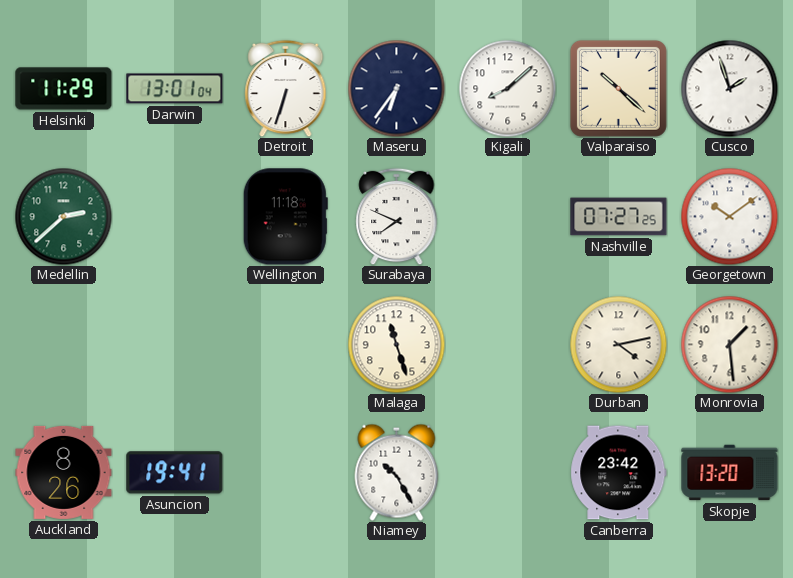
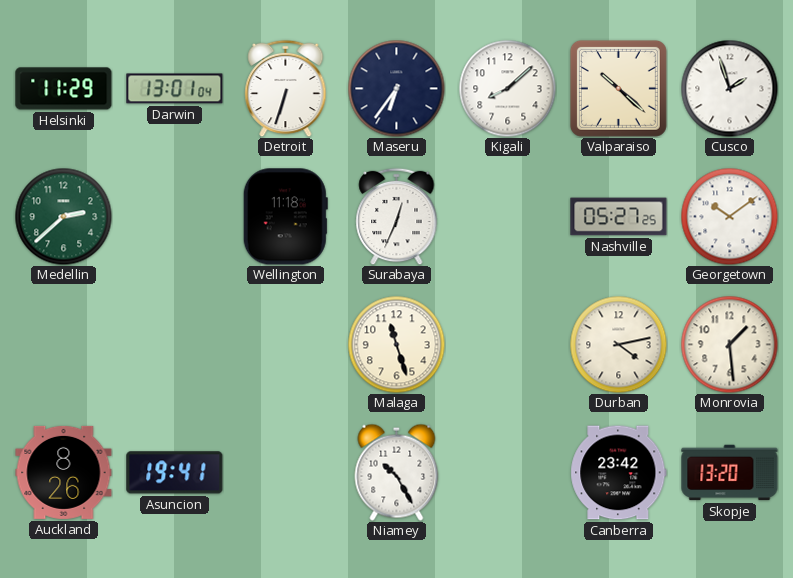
Surabaya: 7:49 -> 12:34 (397, 216)
Nashville: 07:27 -> 05:27 (619, 217)
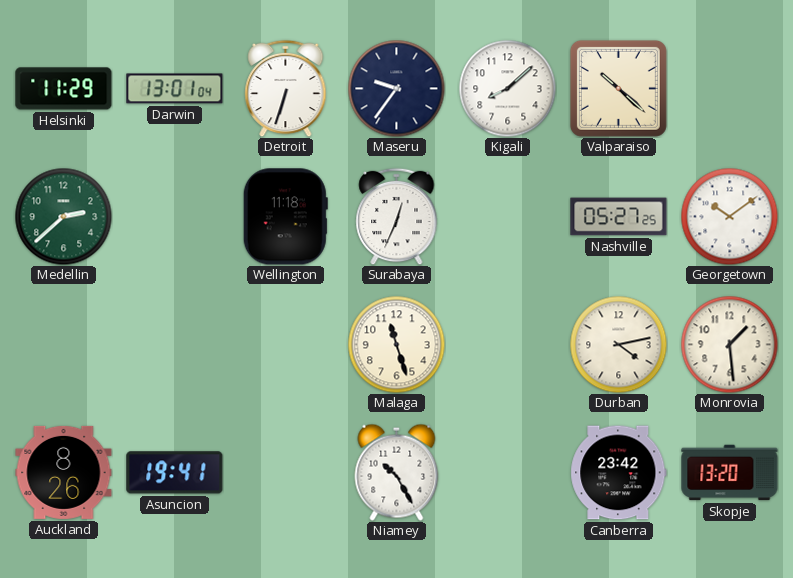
Maseru: 6:36 -> 9:36 (396, 88)
Cusco: 1:57 -> none (729, 88)
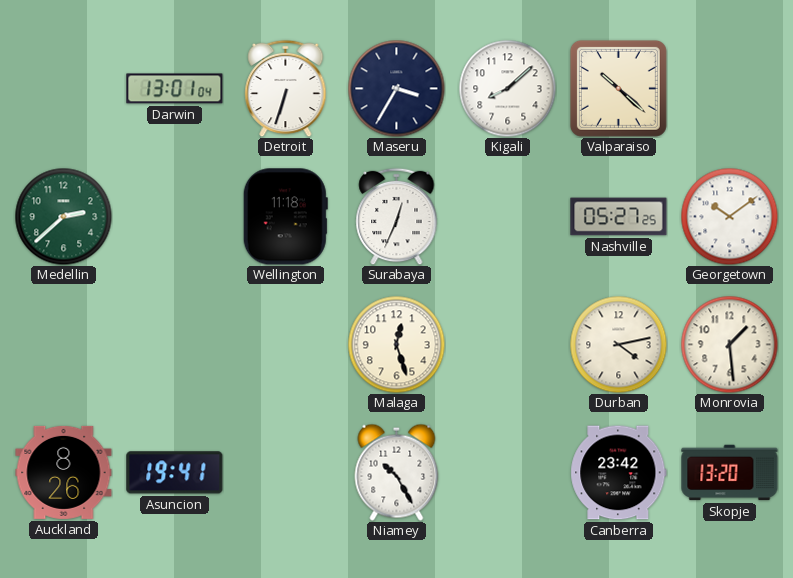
Helsinki: 11:29 -> none (64, 89)
Maseru: 9:36 -> 3:35 (396, 88)
Malaga: 11:27 -> 12:27 (396, 344)
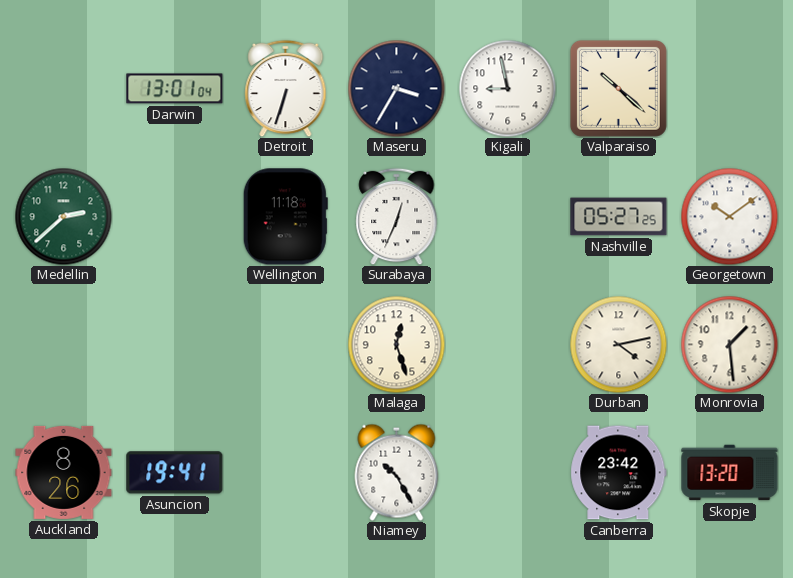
Kigali: 8:08 -> 8:58 (507, 88)
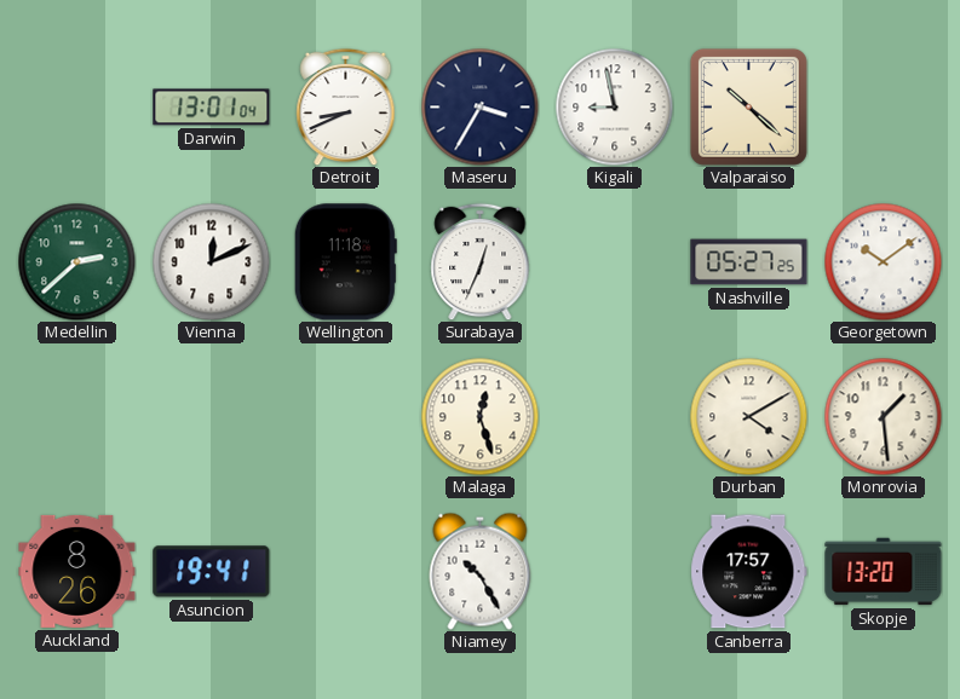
Detroit: 6:33 -> 8:41 (346, 106)
Vienna: none -> 12:11 (211, 261)
Durban: 4:13 -> 4:10 (748, 416)
Canberra: 23:42 -> 17:57 (749, 572)
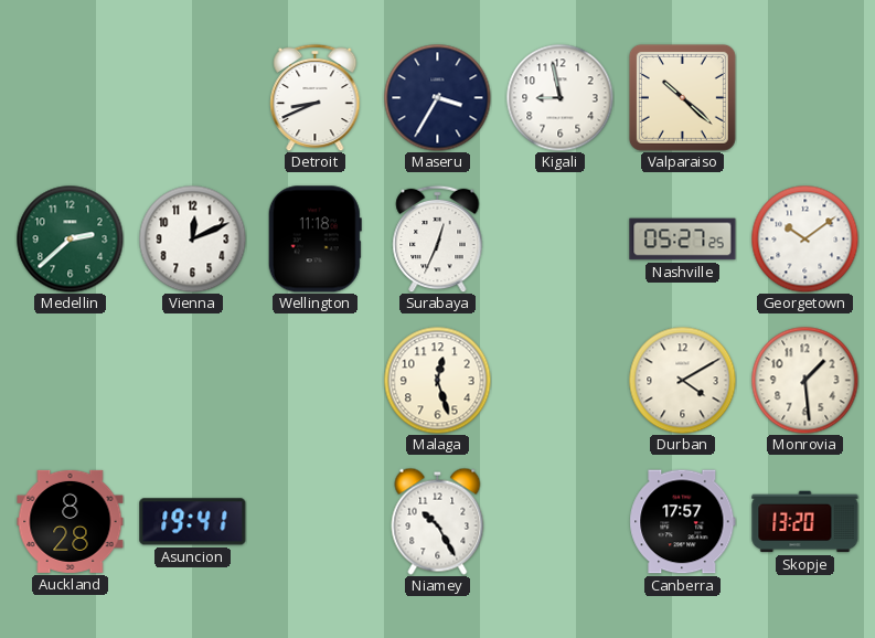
Darwin: 13:01 -> none (212, 108)
Auckland: 8:26 -> 8:28 (71, 521)
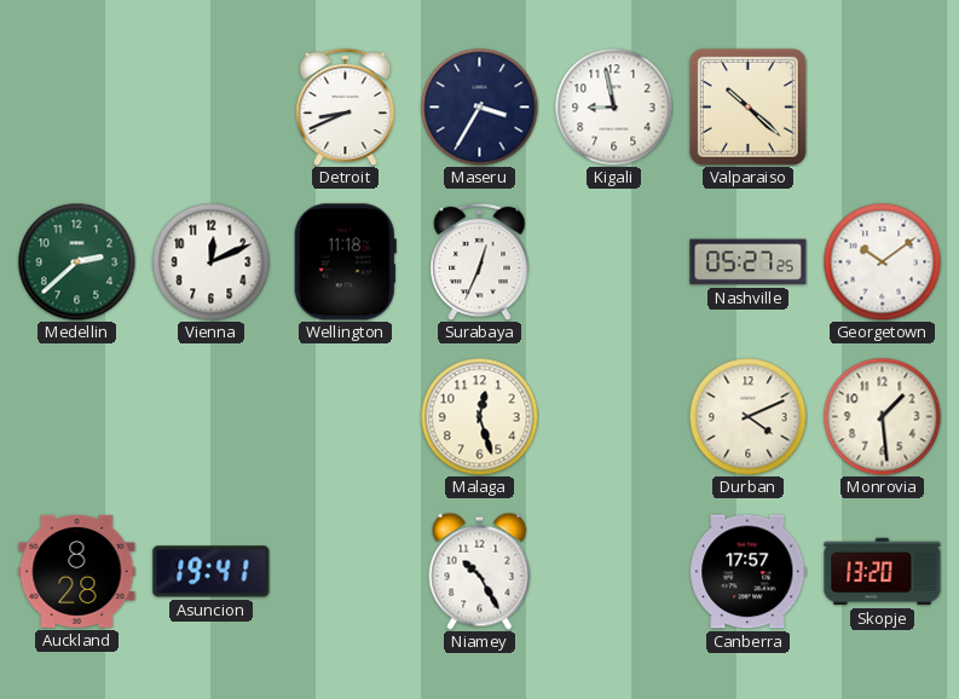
Durban: 4:10 -> 4:11 (747, 416)
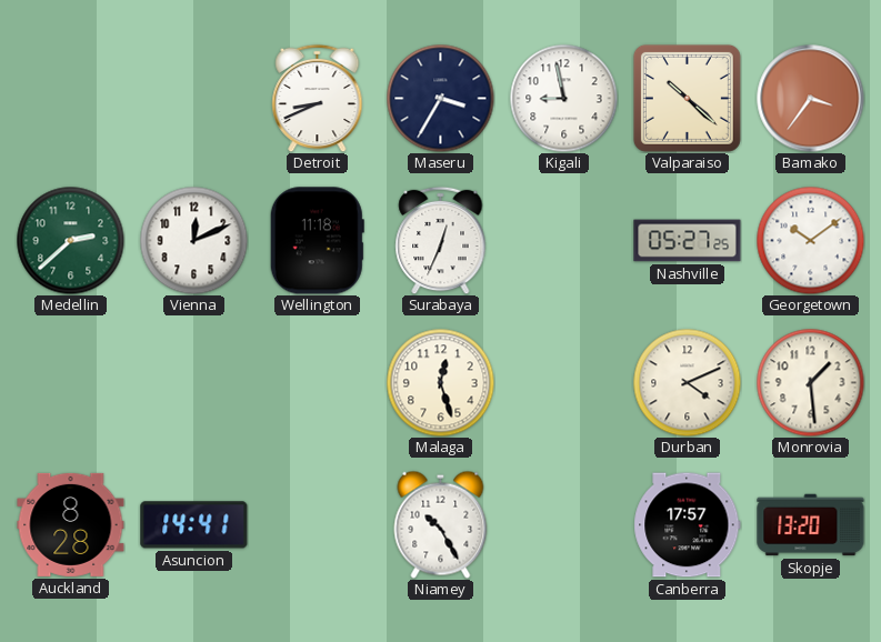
Bamako: none -> 3:36 (811, 99)
Asuncion: 19:41 -> 14:41 (194, 525)
